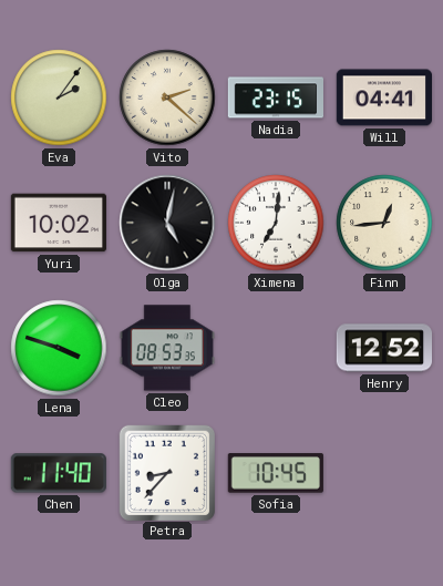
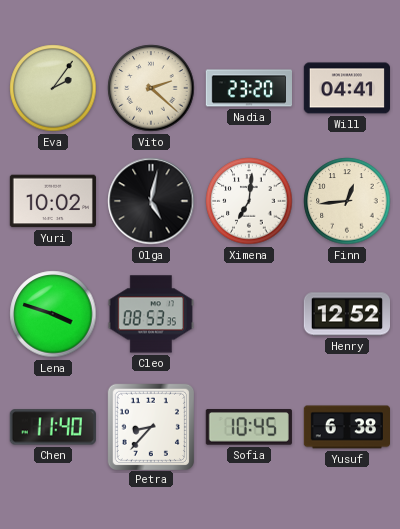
Nadia: 23:15 -> 23:20 (248, 88)
Yusuf: none -> 6:38 (346, 427)
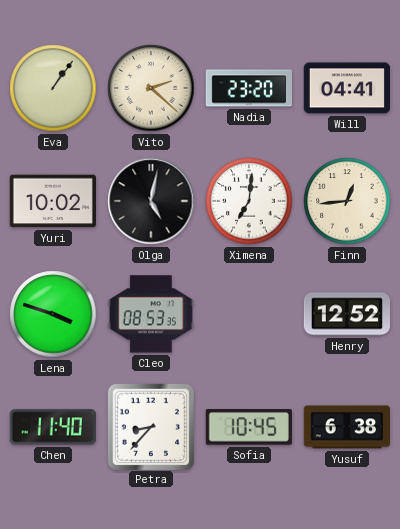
Eva: 2:06 -> 1:06 (53, 88)
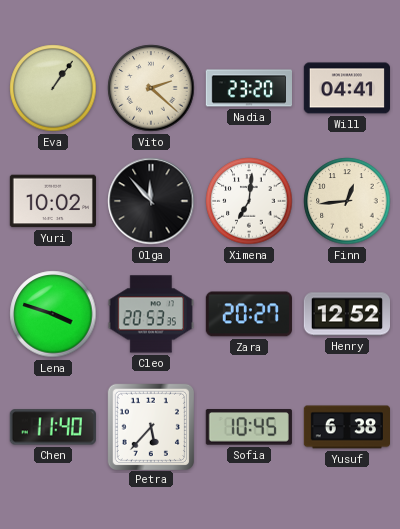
Olga: 5:02 -> 11:53 (151, 201)
Cleo: 08:53 -> 20:53 (151, 314)
Zara: none -> 20:27 (249, 314)
Petra: 8:37 -> 5:37 (150, 426)
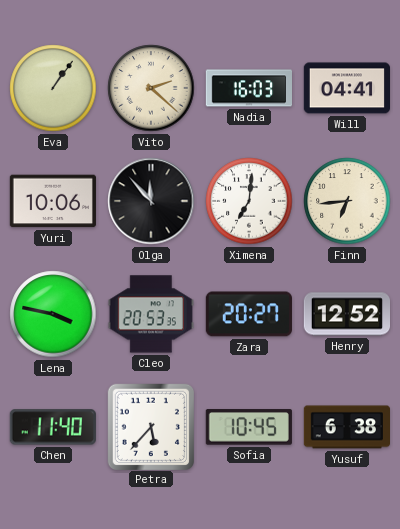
Nadia: 23:20 -> 16:03 (248, 88)
Yuri: 10:02 -> 10:06 (52, 201)
Finn: 12:44 -> 6:44 (347, 201)
Lena: 3:48 -> 3:47 (53, 314)
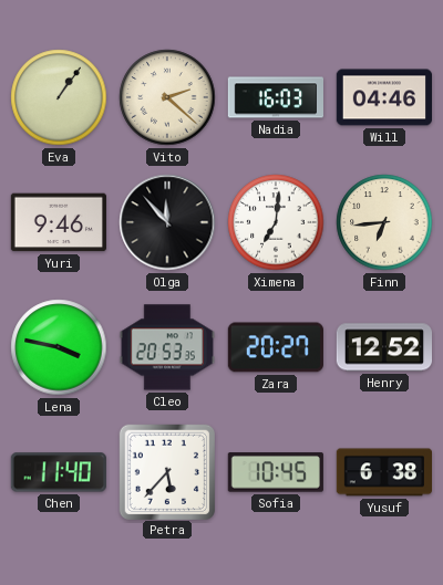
Will: 04:41 -> 04:46 (383, 97)
Yuri: 10:06 -> 9:46 (58, 222)
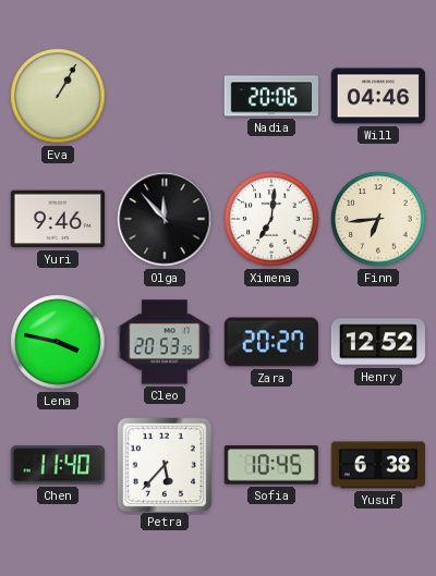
Eva: 1:06 -> 1:05 (58, 96)
Vito: 2:22 -> none (167, 97)
Nadia: 16:03 -> 20:06 (270, 96)
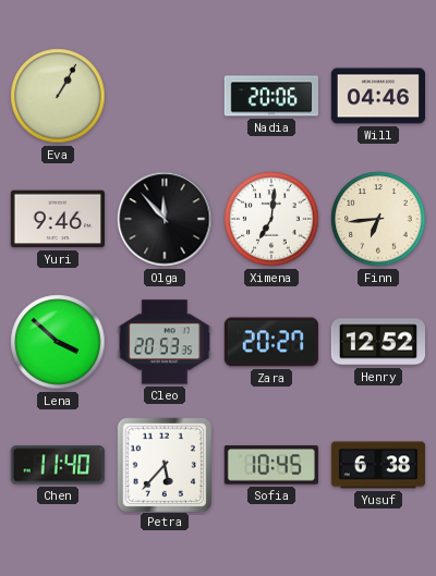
Lena: 3:47 -> 3:52 (58, 342)
